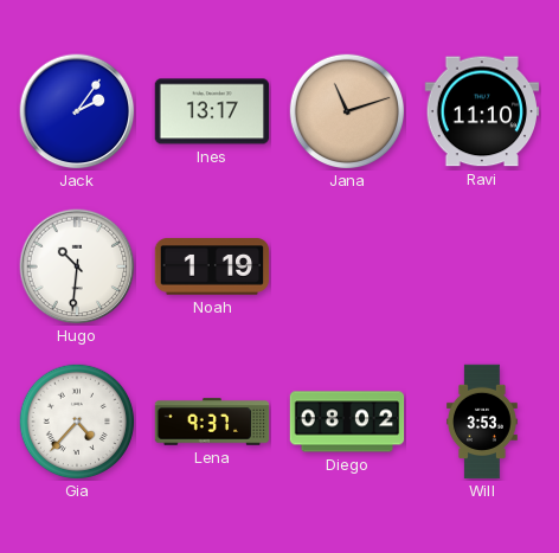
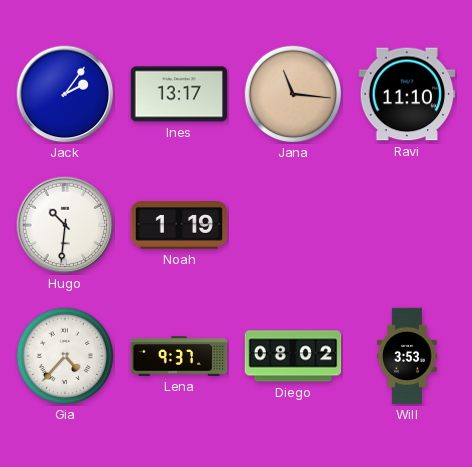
Jana: 11:12 -> 11:16 (293, 94)
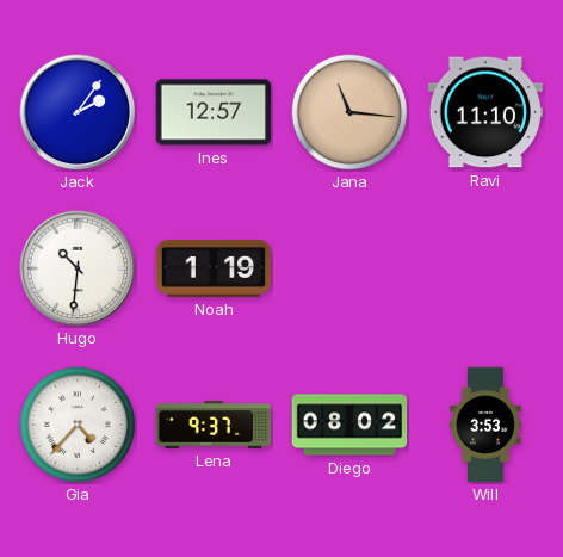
Ines: 13:17 -> 12:57 (214, 112)
